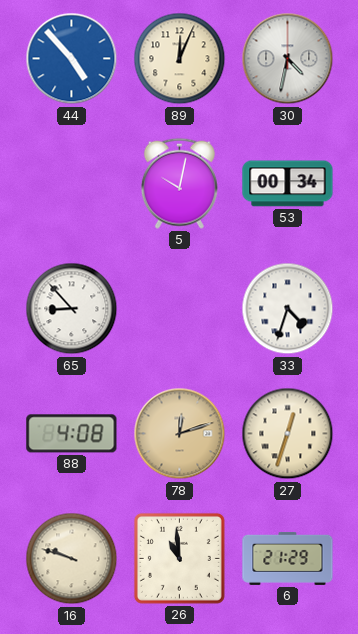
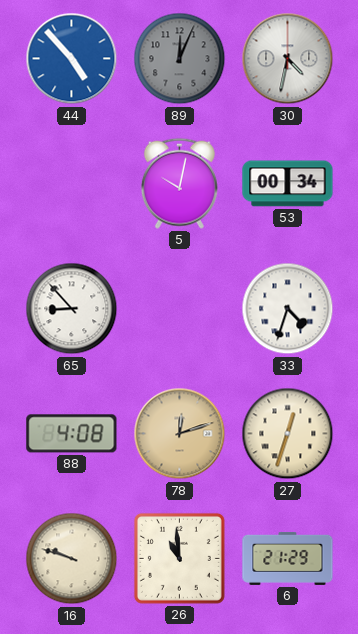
89 dial: cream -> grey (180, 59)
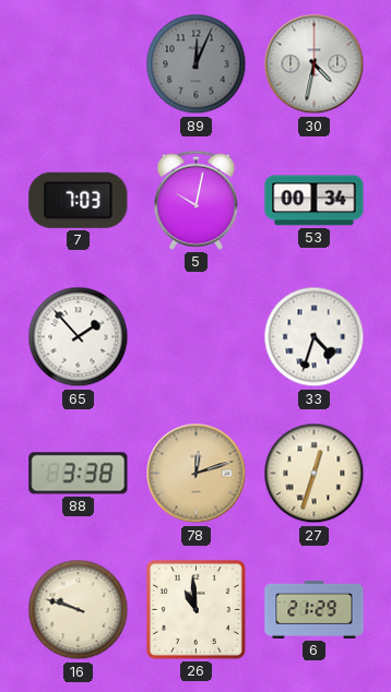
44: 4:53 -> none (72, 59)
7: none -> 7:03 (79, 200)
65: 8:53 -> 1:53 (79, 337)
88: 4:08 -> 3:38 (79, 474)
